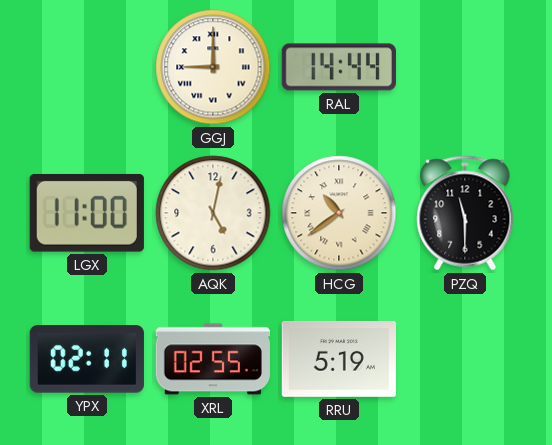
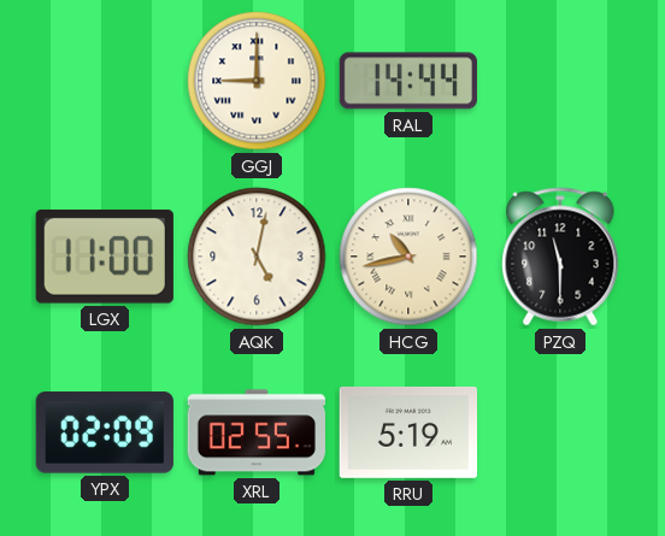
HCG: 10:39 -> 10:43 (408, 257)
YPX: 02:11 -> 02:09 (105, 432)
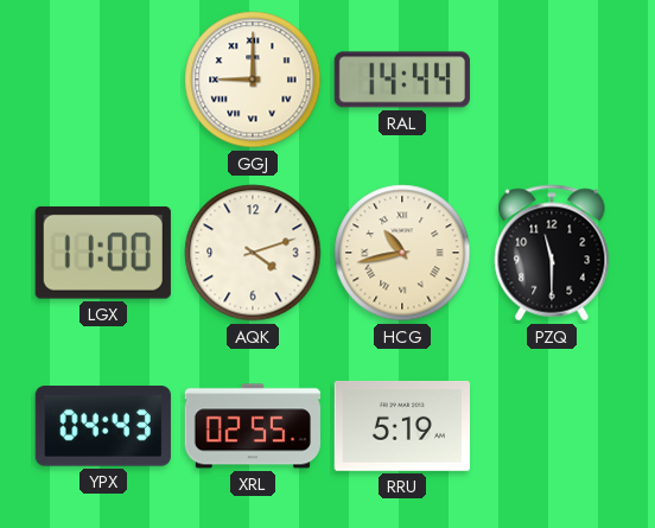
AQK: 5:02 -> 4:12 (253, 253)
YPX: 02:09 -> 04:43 (103, 426)
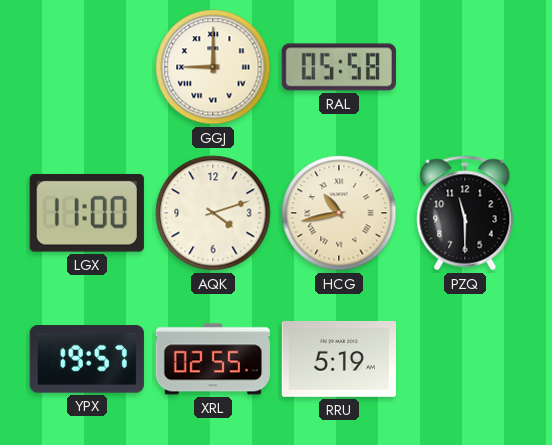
RAL: 14:44 -> 05:58 (339, 67)
YPX: 04:43 -> 19:57 (87, 359)
